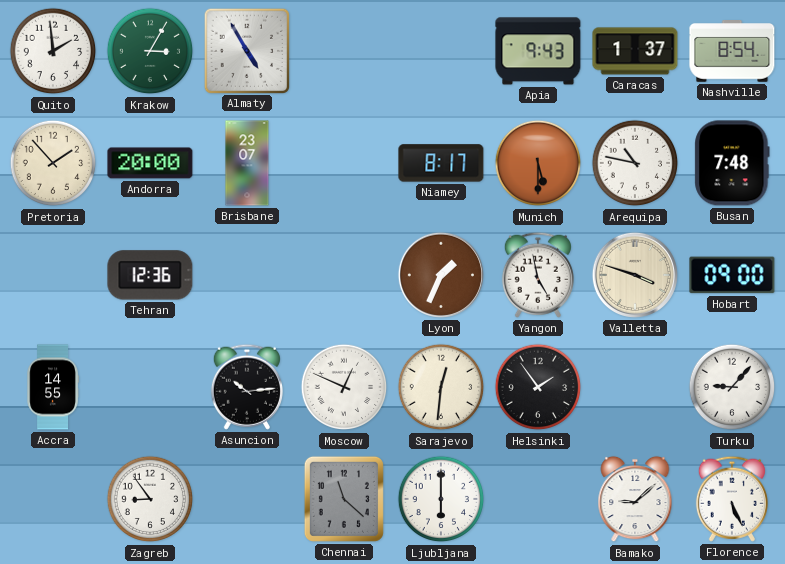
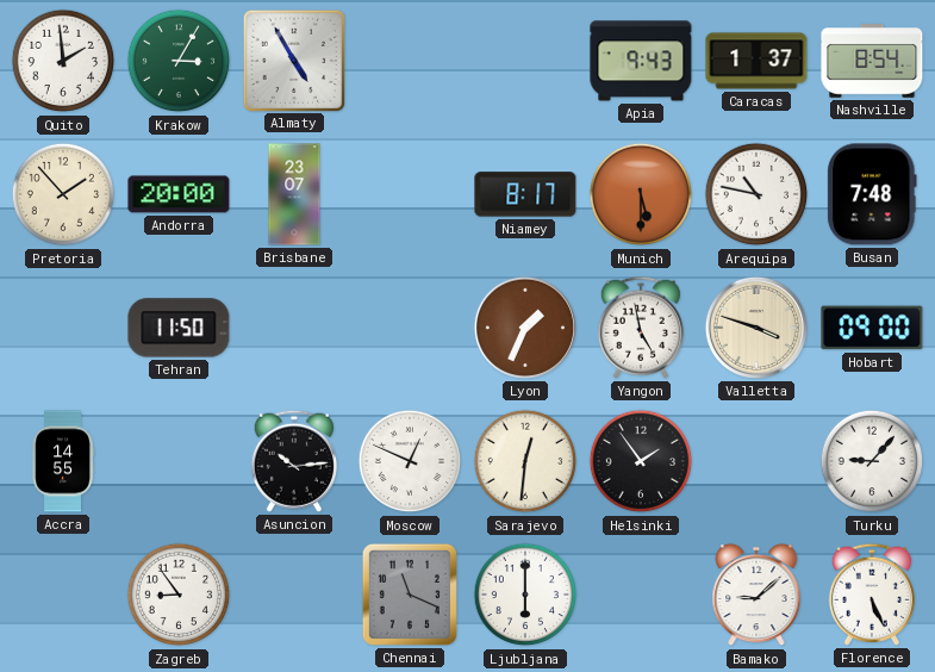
Tehran: 12:36 -> 11:50 (179, 328)
Chennai: 11:22 -> 11:19 (410, 595)
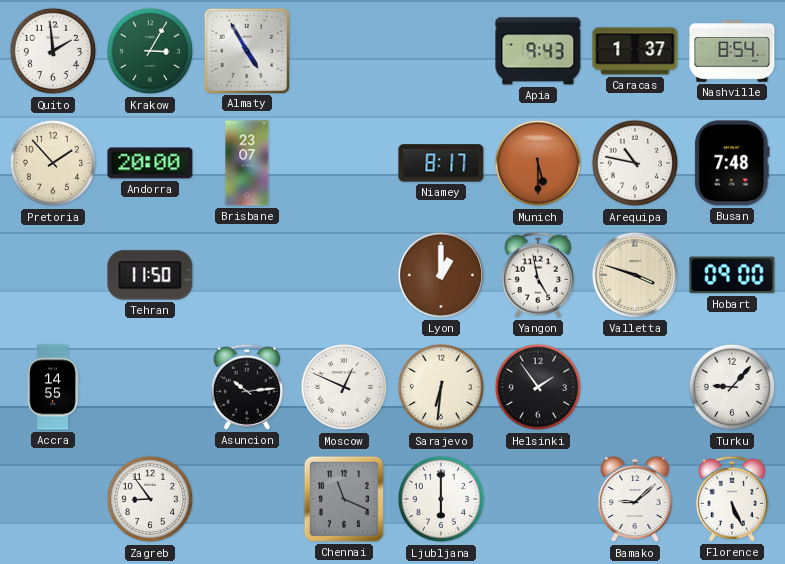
Lyon: 1:34 -> 1:00 (441, 275)
Sarajevo: 12:31 -> 6:31 (441, 387)
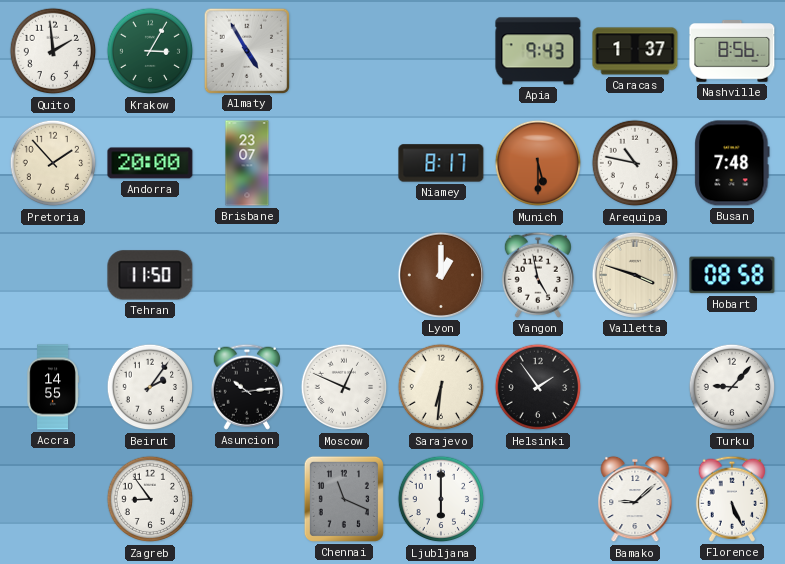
Nashville: 8:54 -> 8:56 (732, 52)
Hobart: 09:00 -> 08:58 (732, 275)
Beirut: none -> 2:06 (150, 387)
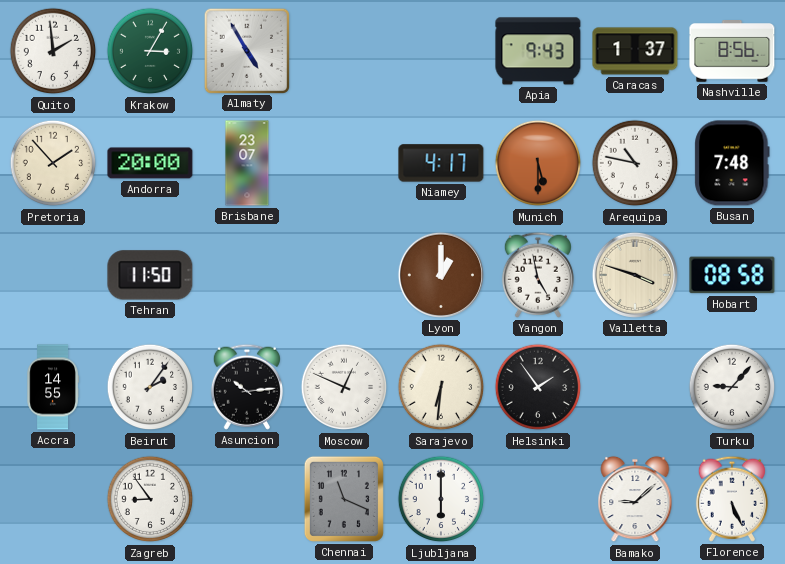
Niamey: 8:17 -> 4:17 (441, 163)
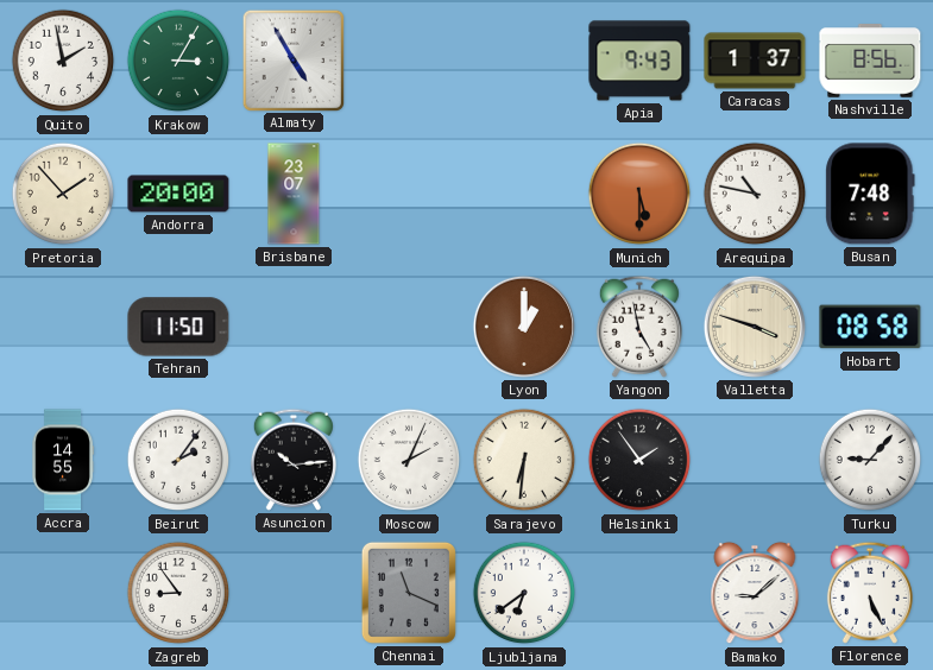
Quito: 1:59 -> 1:58 (63, 61)
Niamey: 4:17 -> none (441, 163)
Moscow: 12:49 -> 2:04 (409, 460)
Ljubljana: 6:00 -> 6:39 (524, 593)
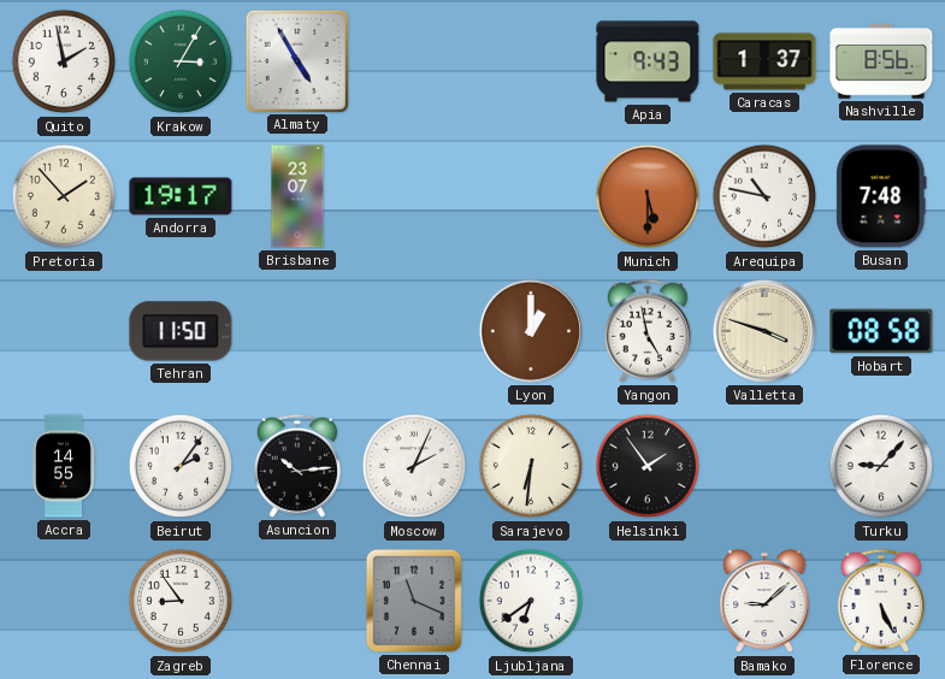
Andorra: 20:00 -> 19:17 (181, 196)
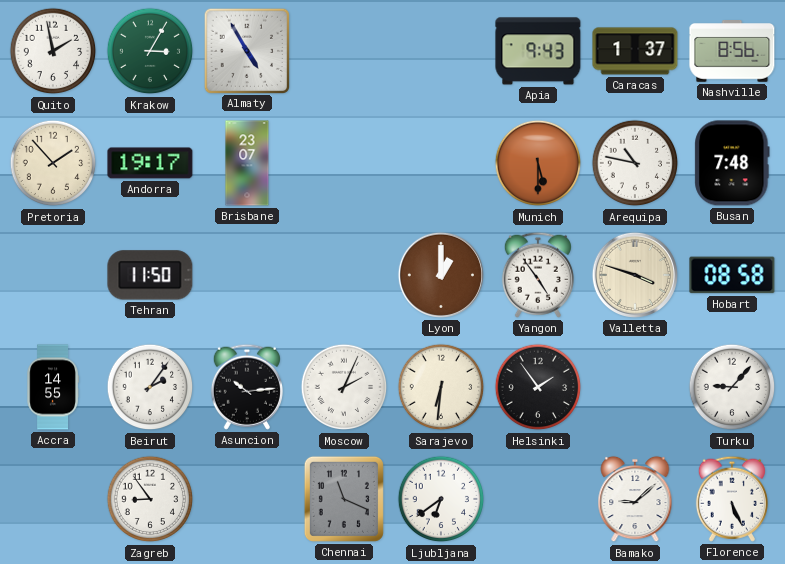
Yangon: 4:58 -> 4:54 (538, 275)
